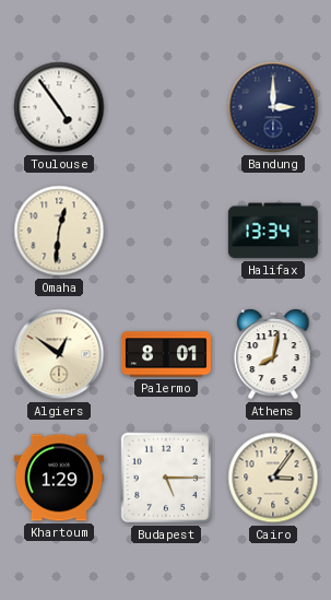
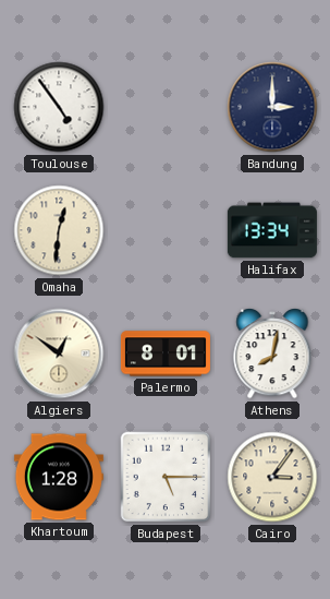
Khartoum: 1:29 -> 1:28 (59, 477)
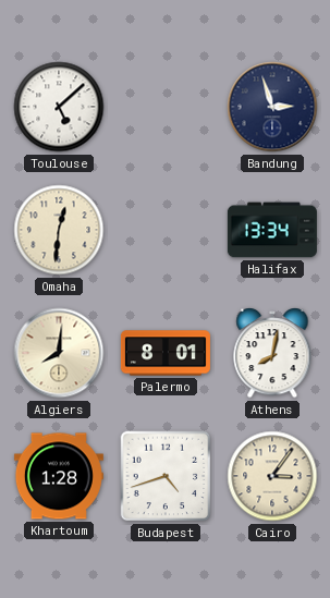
Toulouse: 4:54 -> 5:08 (59, 107)
Bandung: 3:00 -> 2:57 (272, 107)
Algiers: 12:51 -> 8:01 (59, 353)
Budapest: 5:15 -> 4:42 (166, 476)
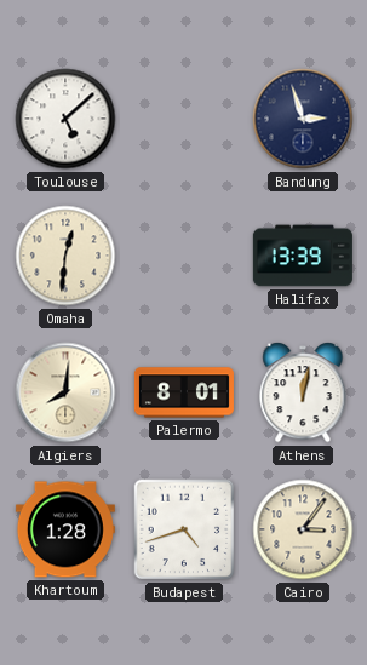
Halifax: 13:34 -> 13:39 (303, 256)
Athens: 8:02 -> 12:02 (303, 394)
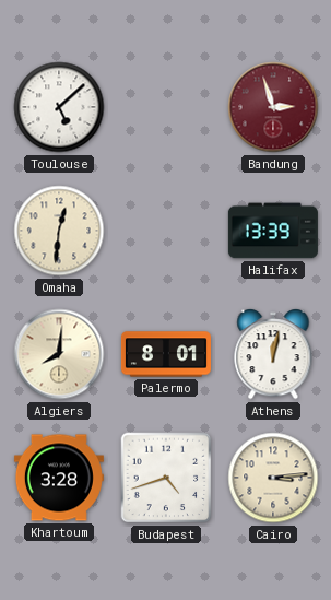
Bandung dial: navy -> burgundy (273, 107)
Khartoum: 1:28 -> 3:28 (59, 478)
Cairo: 3:06 -> 3:14 (273, 478)
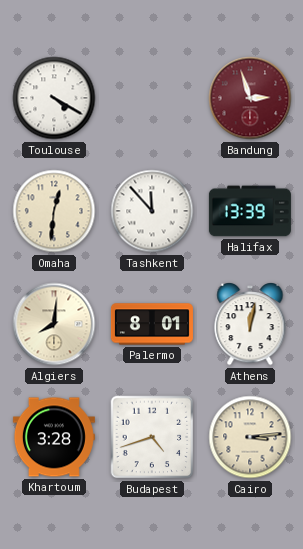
Toulouse: 5:08 -> 4:20 (54, 98)
Tashkent: none -> 11:53 (152, 211)
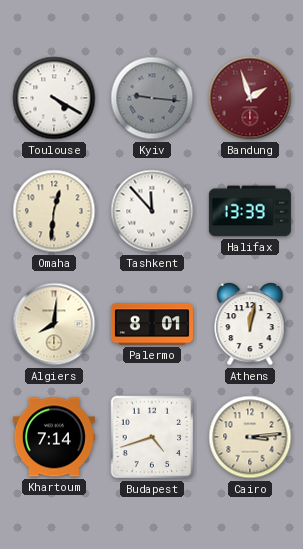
Kyiv: none -> 9:16 (152, 98)
Bandung: 2:57 -> 1:57 (250, 98)
Khartoum: 3:28 -> 7:14 (54, 437)
